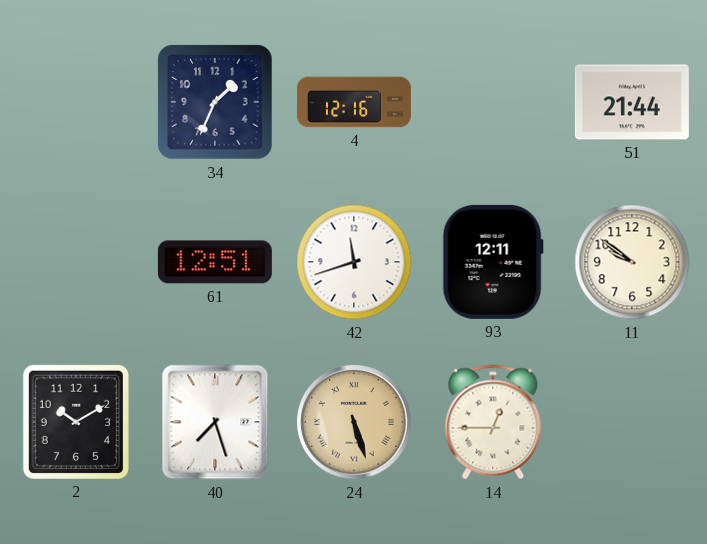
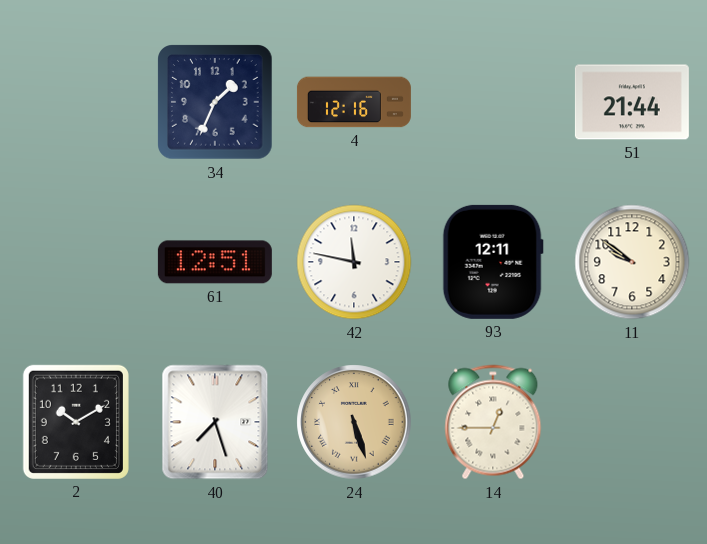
42: 11:42 -> 11:47 (354, 262)
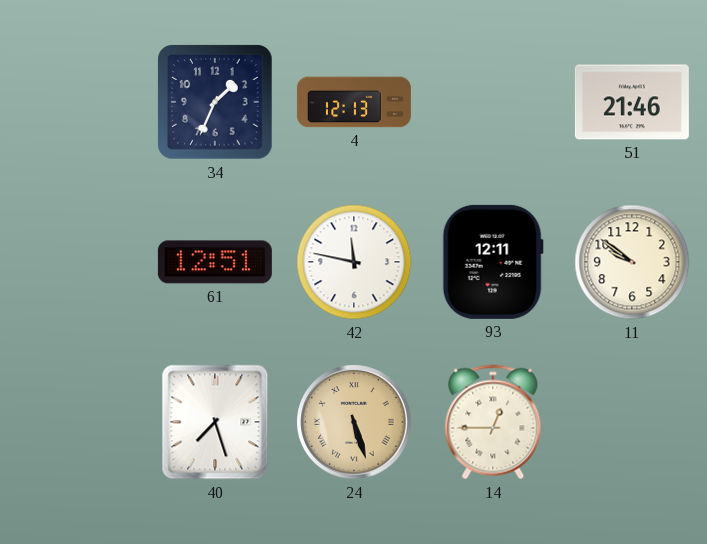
4: 12:16 -> 12:13 (354, 102)
51: 21:44 -> 21:46 (632, 102)
2: 10:10 -> none (76, 422)
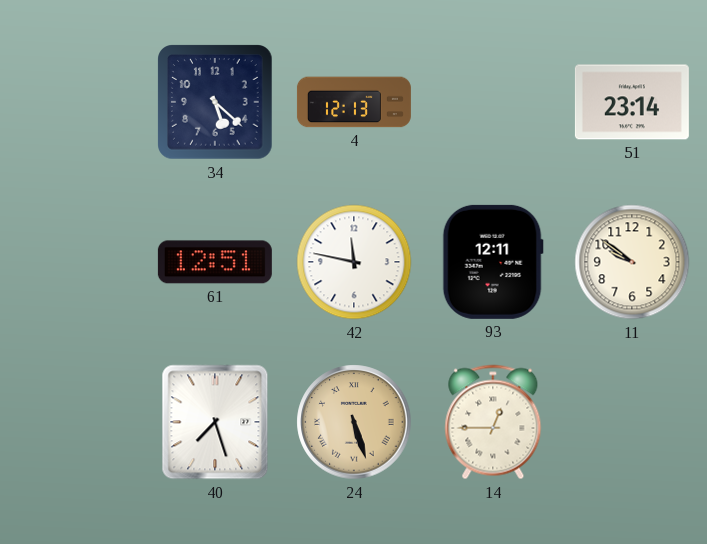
34: 1:34 -> 5:22 (215, 102)
51: 21:46 -> 23:14 (632, 102)
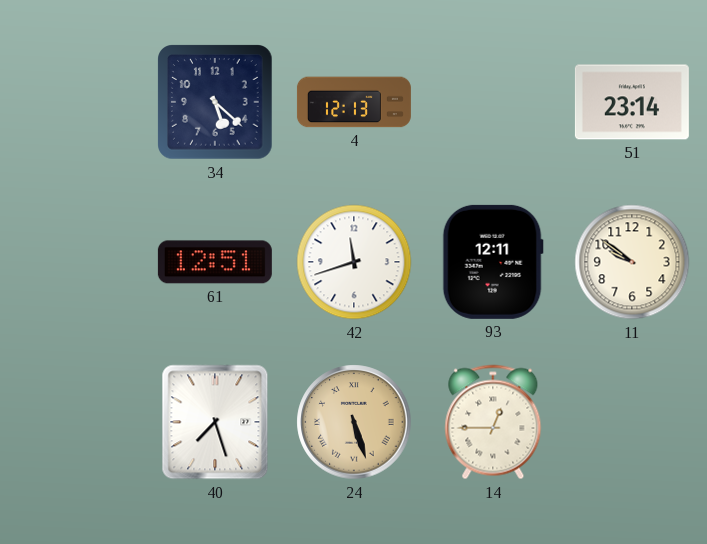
42: 11:47 -> 11:42 (354, 262)
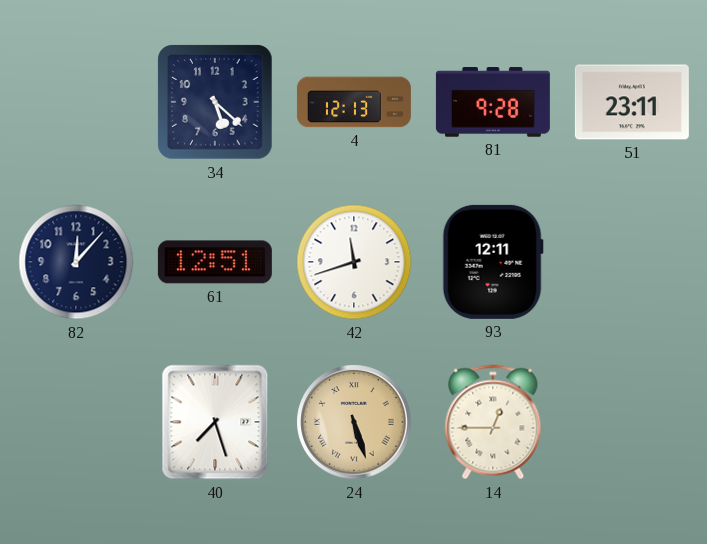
81: none -> 9:28 (493, 102)
51: 23:14 -> 23:11 (632, 102)
82: none -> 12:07 (76, 262)
11: 9:51 -> none (632, 262)
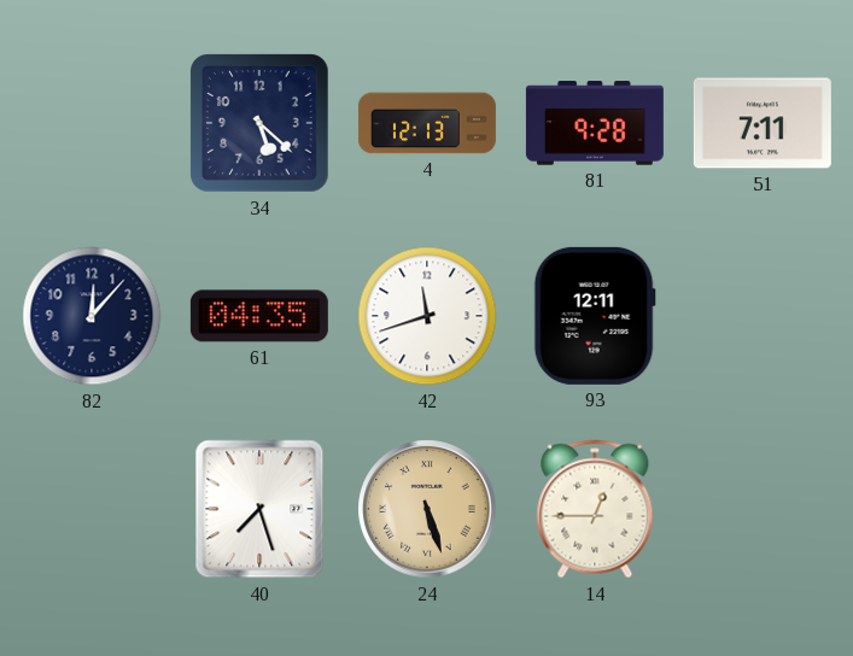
51: 23:11 -> 7:11 (763, 123)
61: 12:51 -> 04:35 (259, 316)
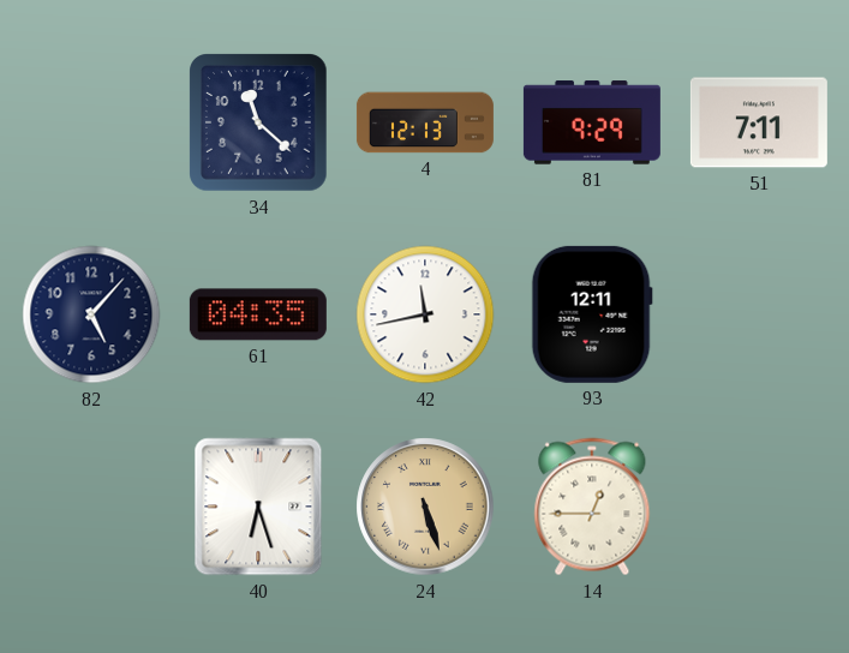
34: 5:22 -> 11:22 (258, 122)
81: 9:28 -> 9:29 (592, 122)
82: 12:07 -> 5:07 (91, 314)
42: 11:42 -> 11:43 (425, 314)
40: 7:27 -> 6:27 (258, 507)
